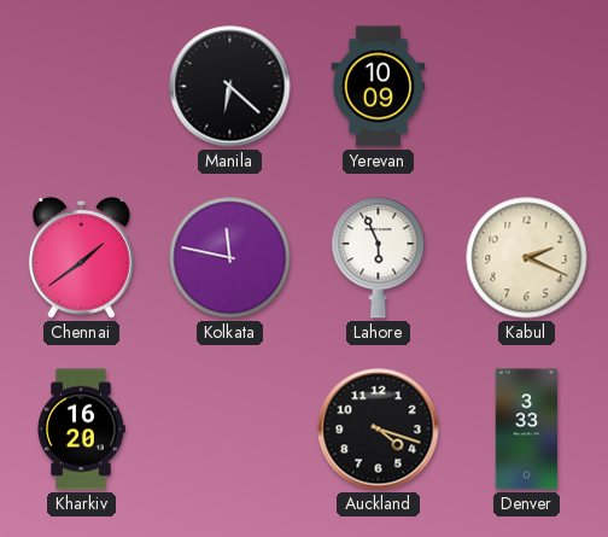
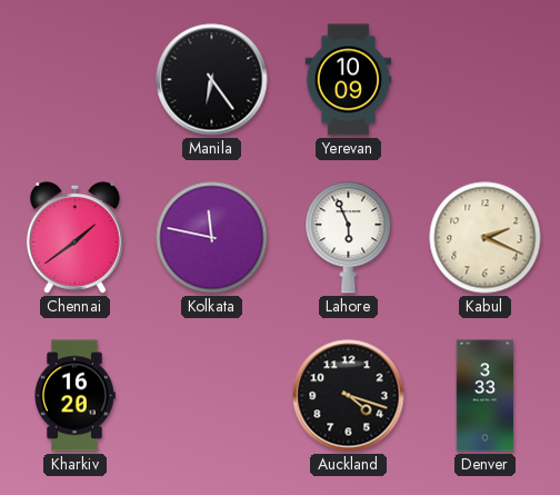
Manila: 6:22 -> 6:24 (212, 80)
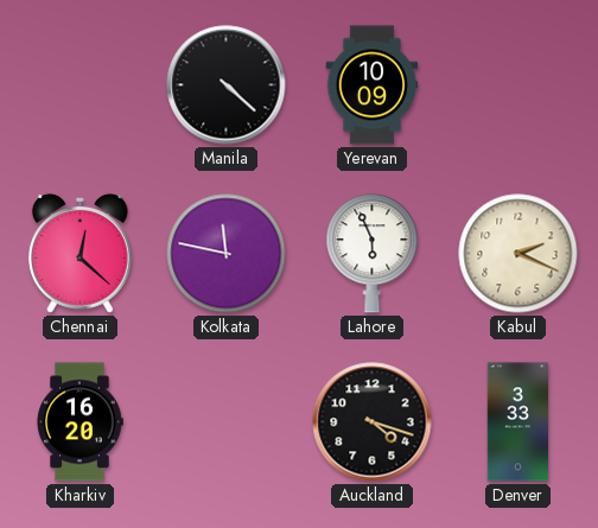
Manila: 6:24 -> 4:22 (227, 85)
Chennai: 1:39 -> 12:22 (79, 253)
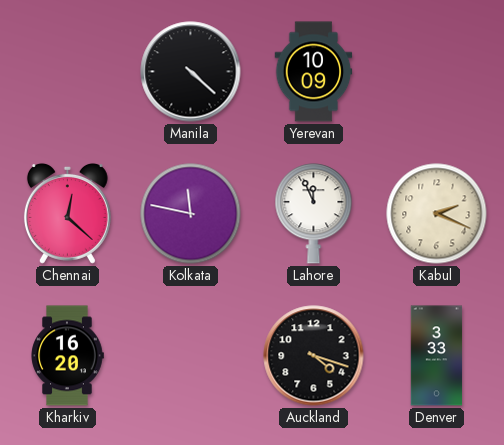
Lahore: 5:56 -> 11:56 (314, 214)
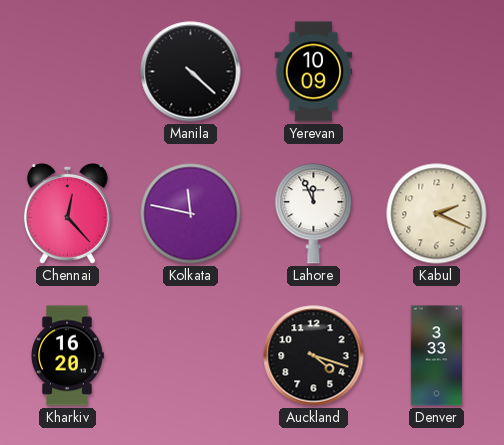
Chennai: 12:22 -> 12:23 (67, 213)
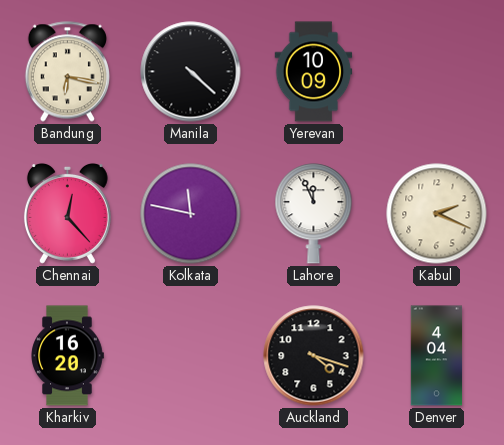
Bandung: none -> 6:17 (67, 72)
Denver: 3:33 -> 4:04 (437, 356)
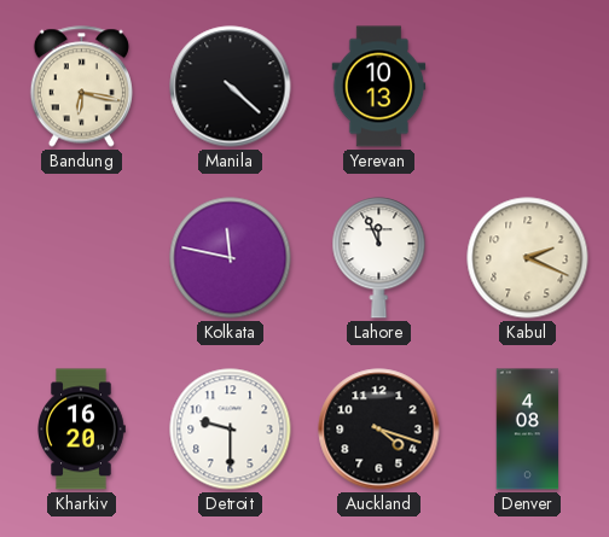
Yerevan: 10:09 -> 10:13 (379, 87)
Chennai: 12:23 -> none (67, 213)
Detroit: none -> 9:30 (231, 430)
Denver: 4:04 -> 4:08 (528, 430)
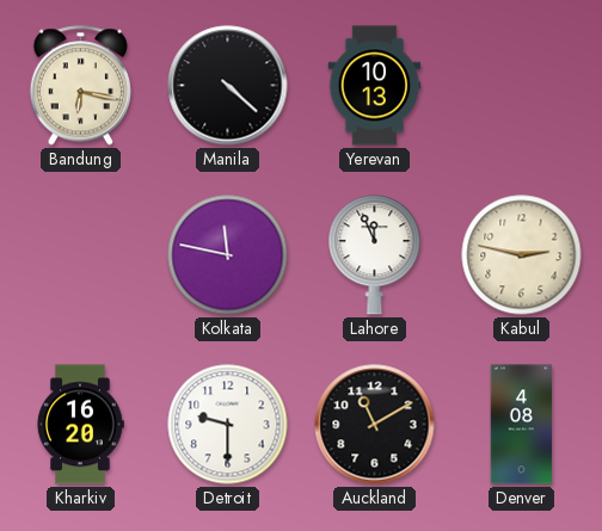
Kabul: 2:19 -> 2:47 (522, 255)
Auckland: 4:18 -> 11:10 (375, 425)
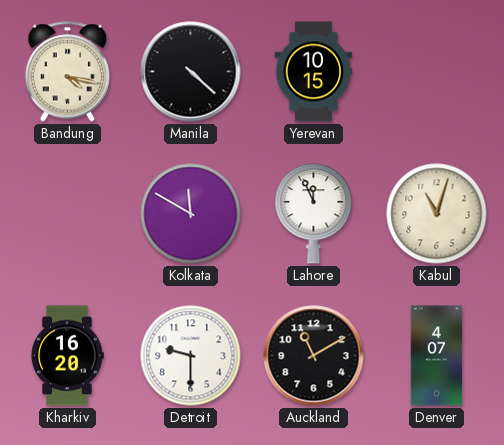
Bandung: 6:17 -> 4:17 (67, 72)
Yerevan: 10:13 -> 10:15 (314, 72)
Kolkata: 11:47 -> 11:50 (191, 214)
Kabul: 2:47 -> 11:03 (437, 214)
Denver: 4:08 -> 4:07 (437, 356)
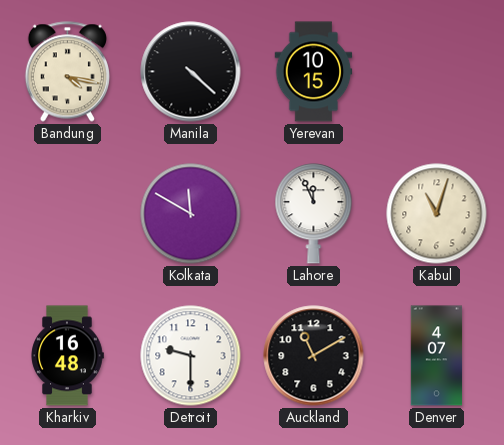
Kharkiv: 16:20 -> 16:48 (67, 356)
